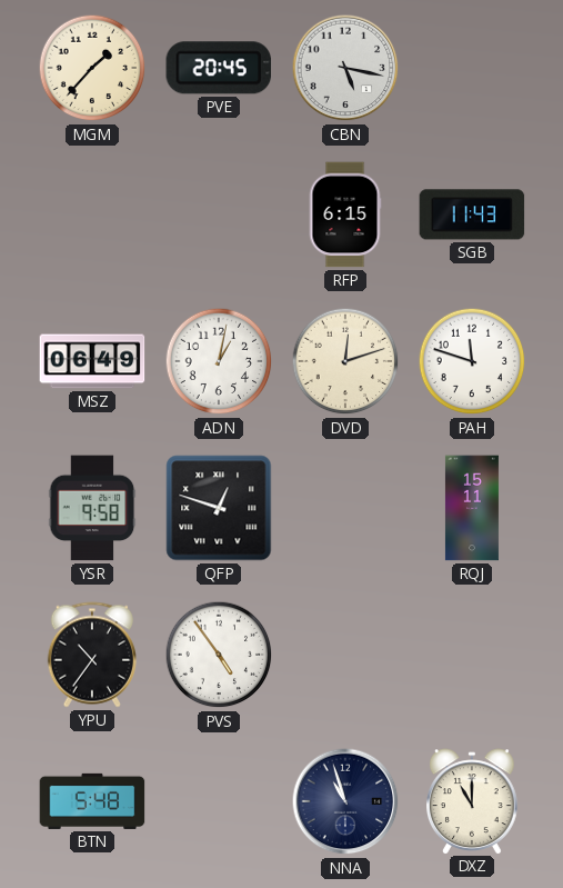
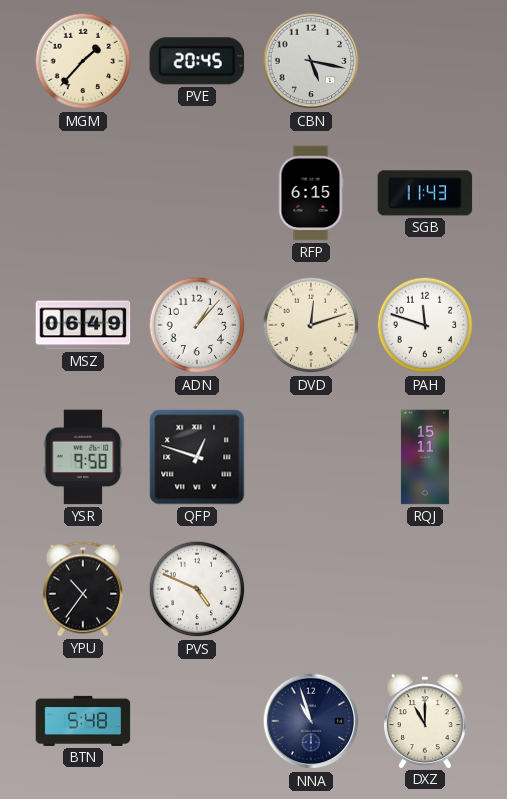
ADN: 1:02 -> 1:07 (197, 325)
PVS: 4:54 -> 4:49 (197, 589)
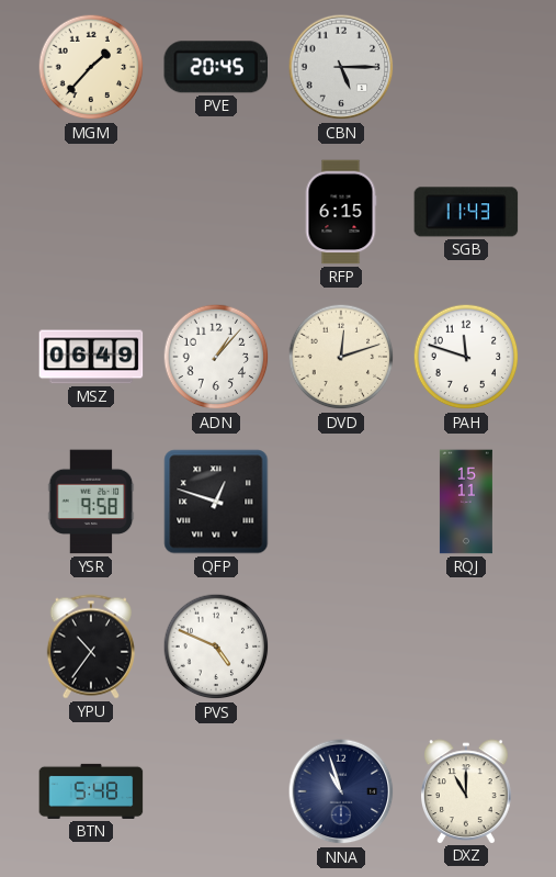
CBN: 5:17 -> 5:15 (341, 67)
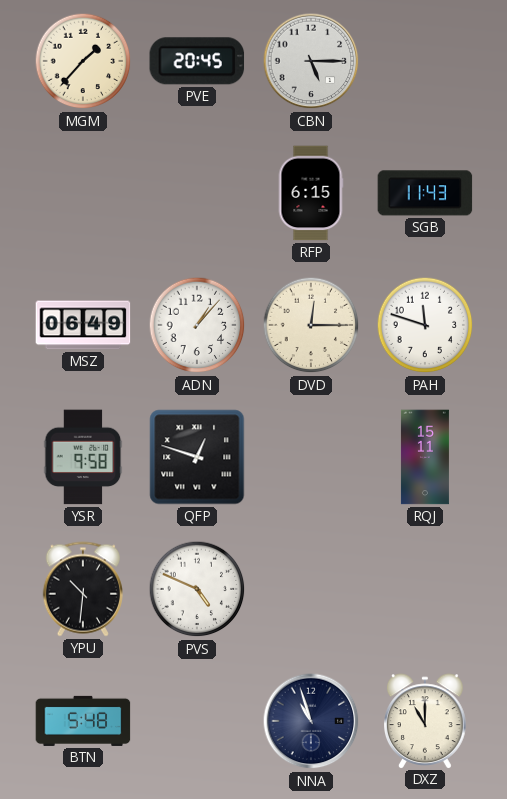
DVD: 12:12 -> 12:15 (311, 325)
YPU: 10:36 -> 10:31 (83, 589)
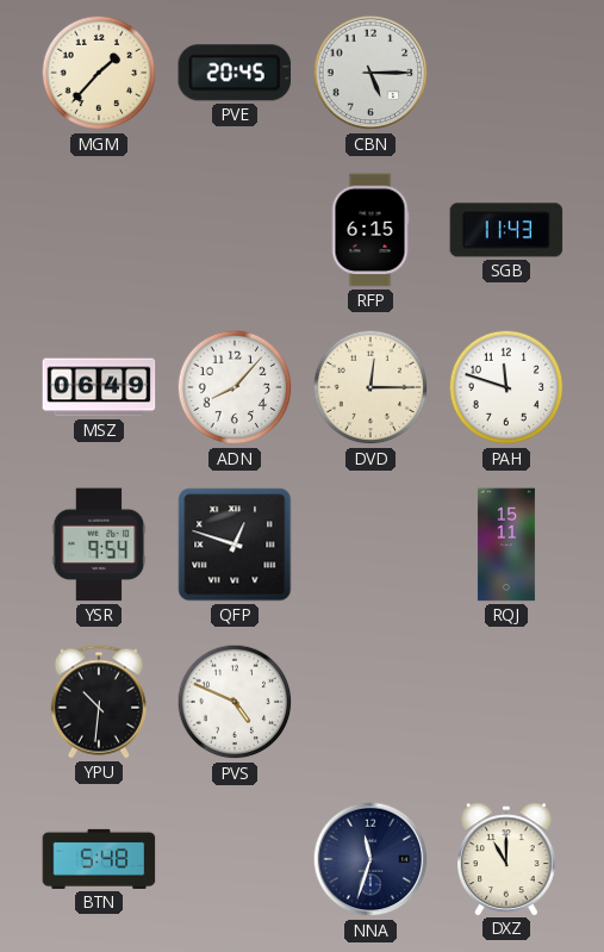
ADN: 1:07 -> 8:07 (235, 387)
YSR: 9:58 -> 9:54 (99, 545)
NNA: 10:57 -> 11:33 (371, 859)
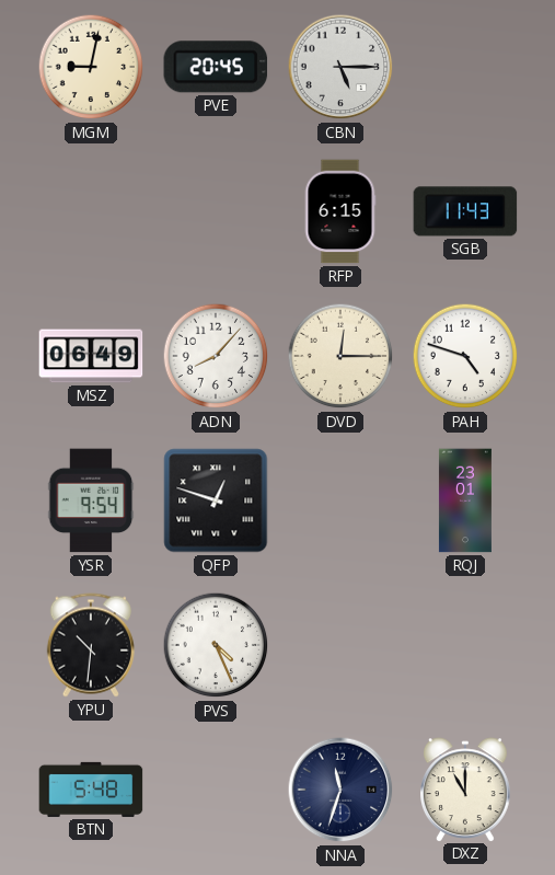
MGM: 1:37 -> 9:02 (91, 67)
PAH: 11:48 -> 4:48 (465, 356)
RQJ: 15:11 -> 23:01 (465, 500)
PVS: 4:49 -> 4:26 (216, 645)
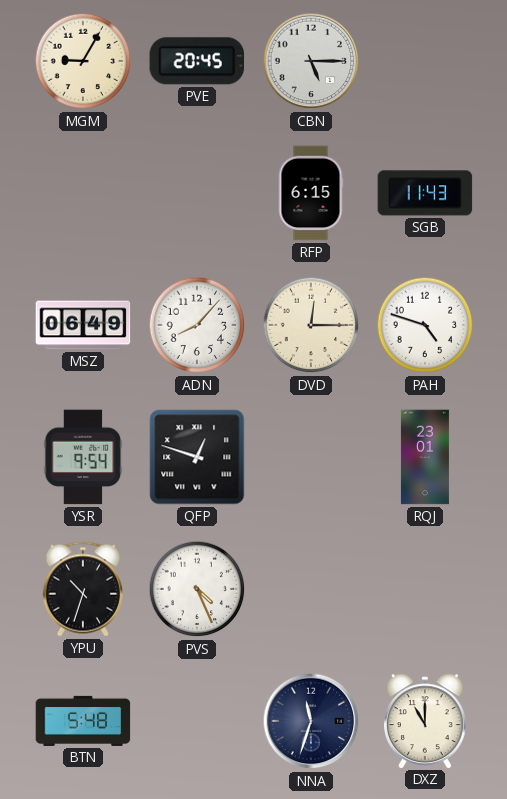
MGM: 9:02 -> 9:05 (83, 61)
YPU: 10:31 -> 10:33 (83, 589)
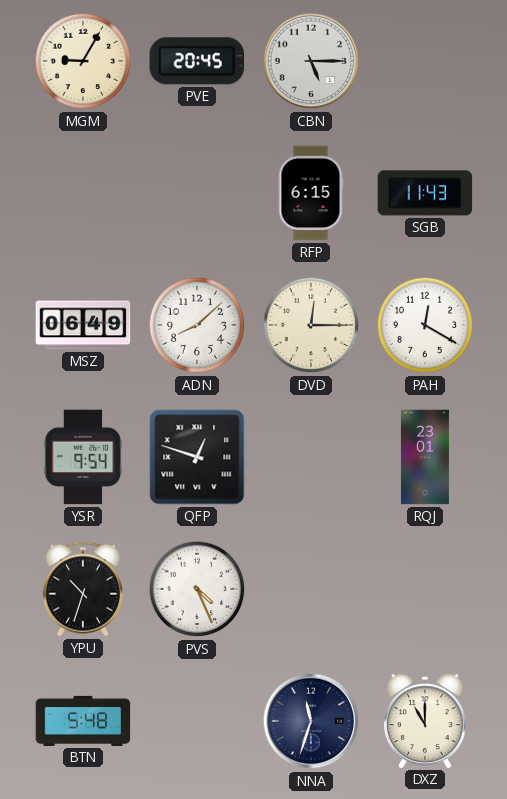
ADN: 8:07 -> 8:08 (197, 325)
PAH: 4:48 -> 12:20 (425, 325)
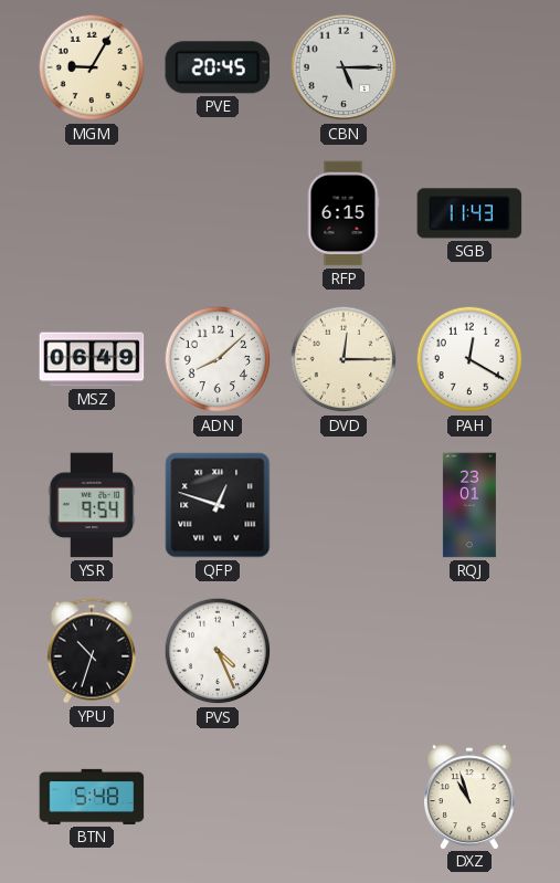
NNA: 11:33 -> none (311, 721)
DXZ: 11:00 -> 10:57 (471, 797)
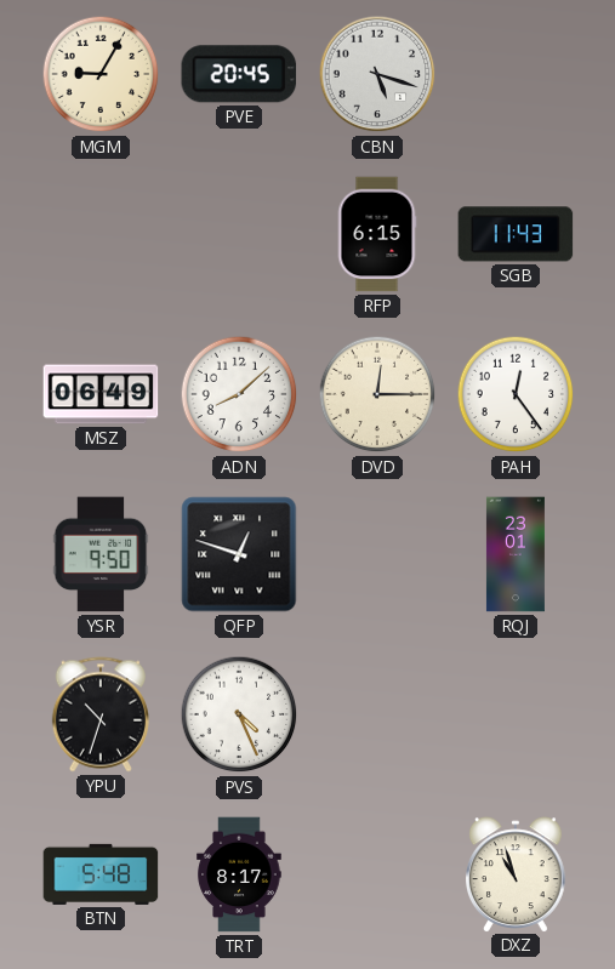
CBN: 5:15 -> 5:18 (377, 74)
PAH: 12:20 -> 12:24 (516, 394)
YSR: 9:54 -> 9:50 (101, 554)
TRT: none -> 8:17 (239, 874)
